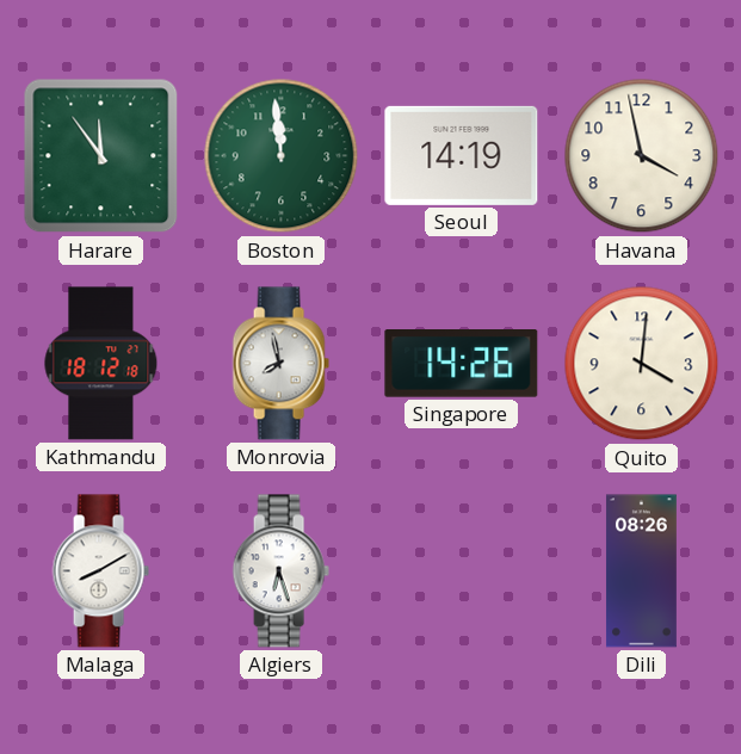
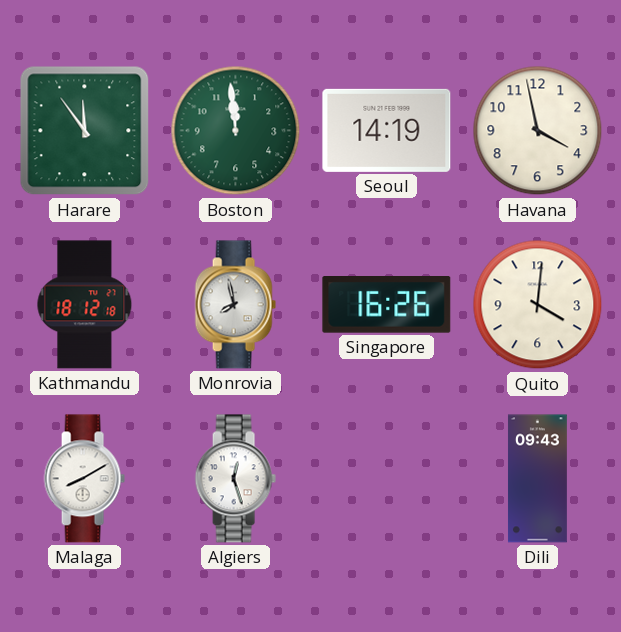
Singapore: 14:26 -> 16:26 (387, 305)
Algiers: 6:27 -> 12:27 (235, 479)
Dili: 08:26 -> 09:43 (537, 479)
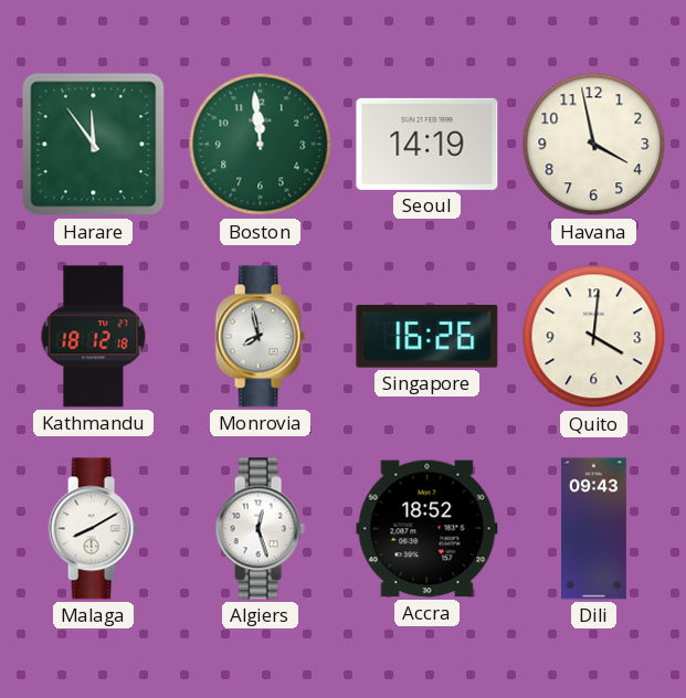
Accra: none -> 18:52 (428, 529)
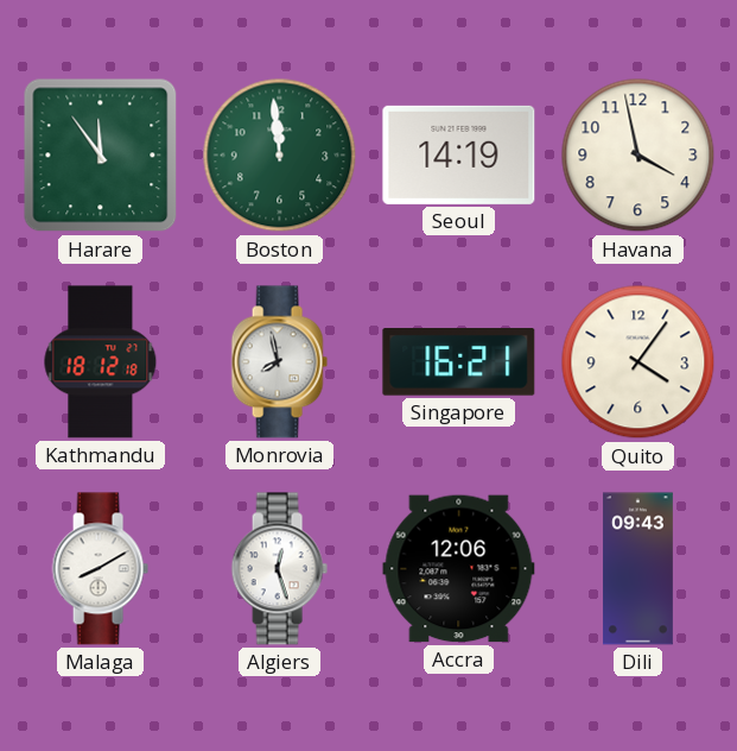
Singapore: 16:26 -> 16:21 (459, 362)
Quito: 4:01 -> 4:06 (638, 362)
Accra: 18:52 -> 12:06 (459, 569)
